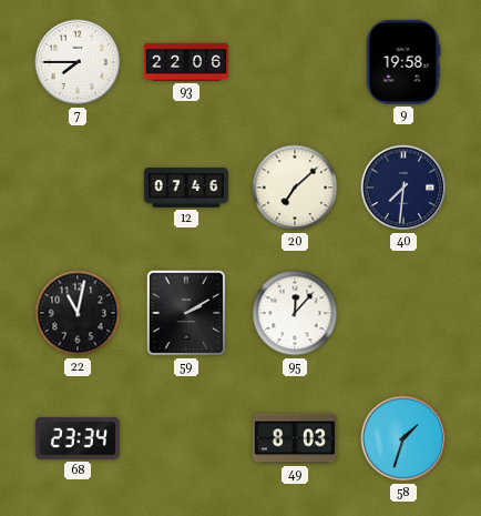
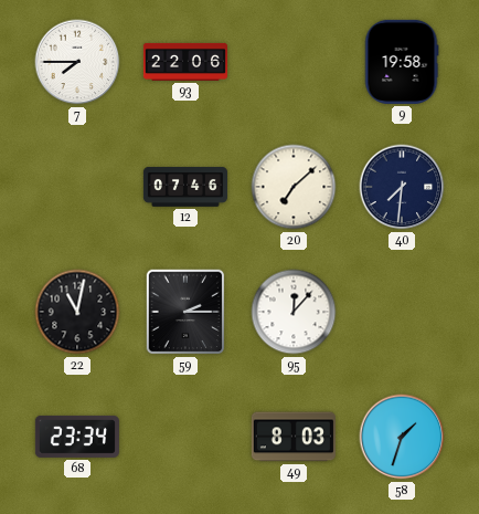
59: 2:10 -> 2:15 (185, 312)
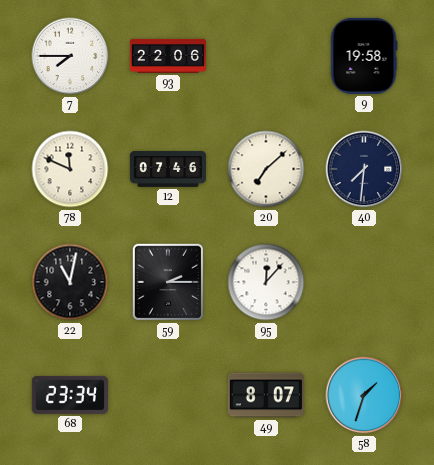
78: none -> 11:49 (70, 169)
49: 8:03 -> 8:07 (266, 395)
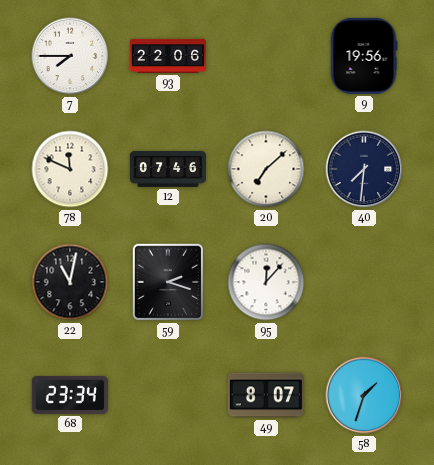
9: 19:58 -> 19:56 (364, 56)
59: 2:15 -> 2:18 (168, 282)
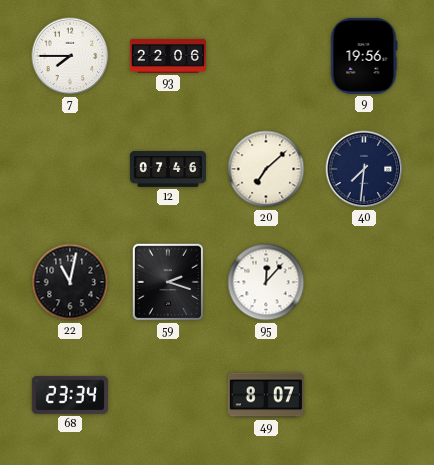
78: 11:49 -> none (70, 169)
58: 1:33 -> none (364, 395)
